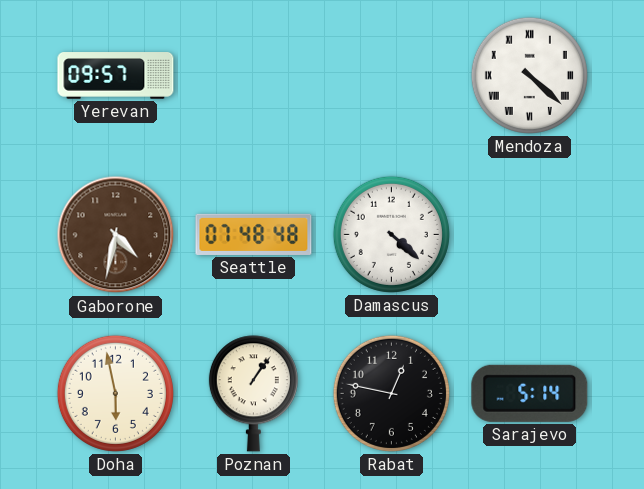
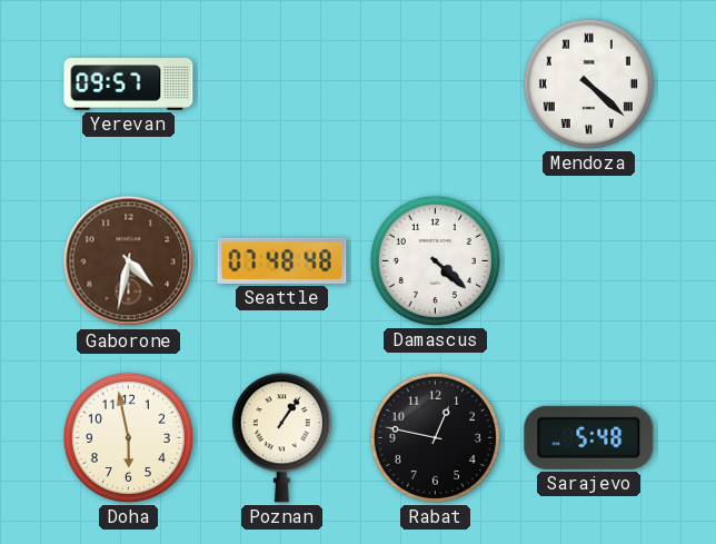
Sarajevo: 5:14 -> 5:48 (589, 437)
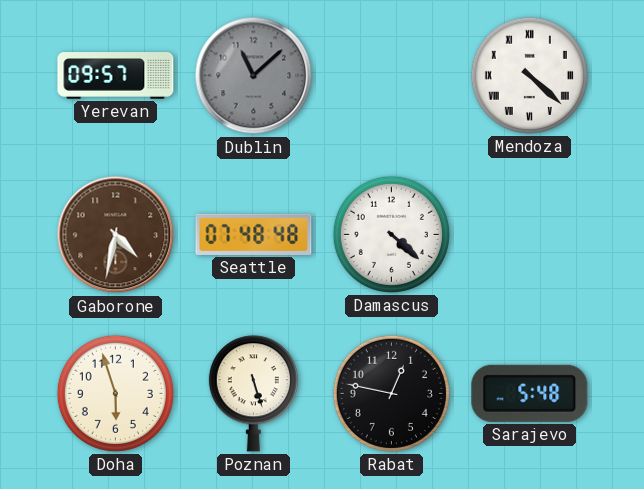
Dublin: none -> 11:08 (254, 76)
Doha: 5:58 -> 5:57 (115, 393)
Poznan: 1:06 -> 5:27 (253, 394)
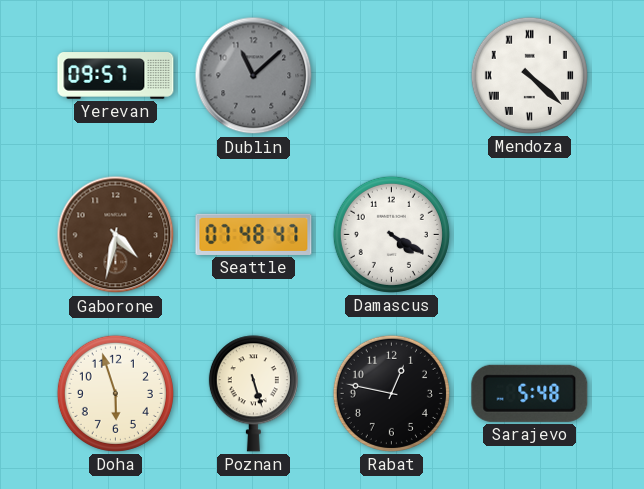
Seattle: 07:48:48 -> 07:48:47 (254, 234)
Damascus: 4:22 -> 4:20 (391, 234)
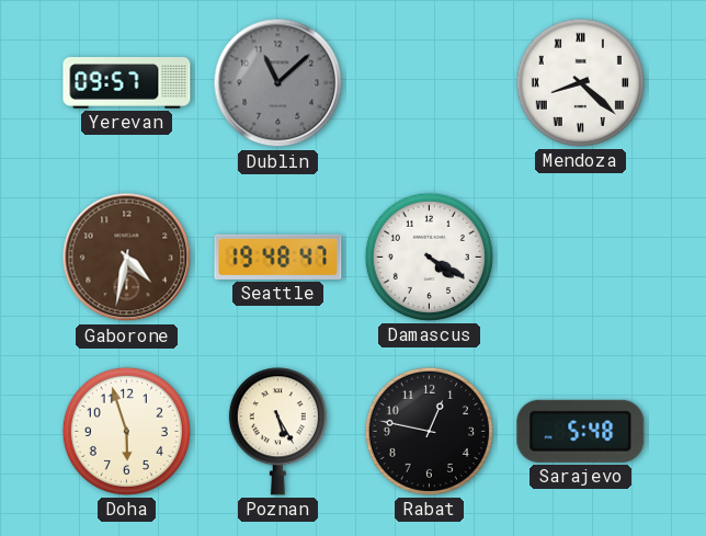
Mendoza: 4:22 -> 8:22 (580, 82)
Seattle: 07:48 -> 19:48 (278, 256)
Poznan: 5:27 -> 5:25 (277, 432)
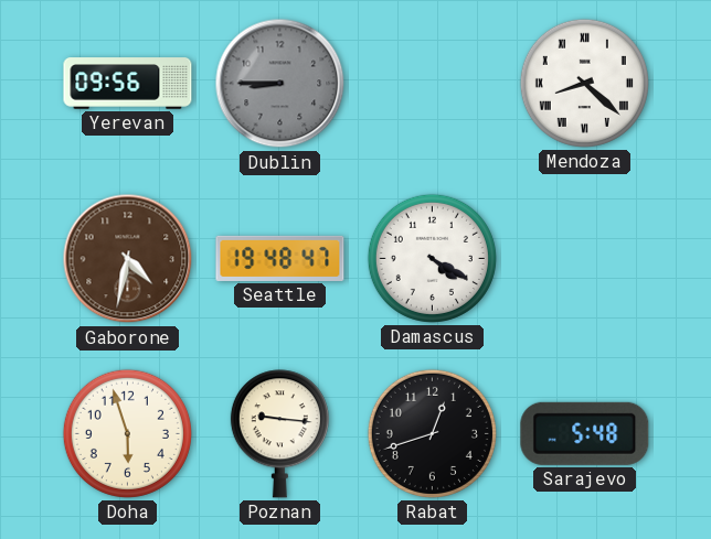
Yerevan: 09:57 -> 09:56 (128, 84)
Dublin: 11:08 -> 8:45 (280, 84)
Poznan: 5:25 -> 9:16 (279, 434)
Rabat: 12:47 -> 12:42 (432, 433)
